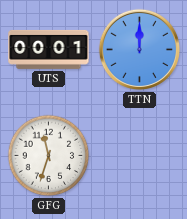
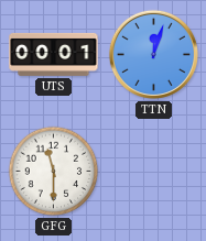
TTN: 12:00 -> 12:03 (153, 54)
GFG: 11:33 -> 11:30 (54, 172)
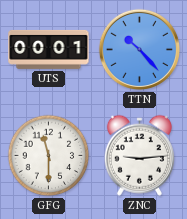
TTN: 12:03 -> 10:23 (139, 49)
ZNC: none -> 9:14 (139, 155)
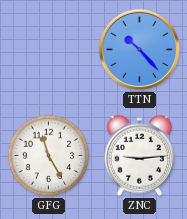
UTS: 00:01 -> none (49, 49)
GFG: 11:30 -> 11:25 (49, 156)
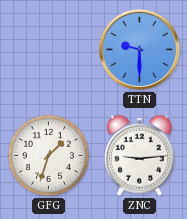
TTN: 10:23 -> 9:30 (139, 49)
GFG: 11:25 -> 1:33 (49, 156)
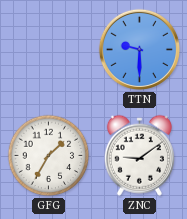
GFG: 1:33 -> 1:35 (49, 156)
ZNC: 9:14 -> 9:09 (139, 155)
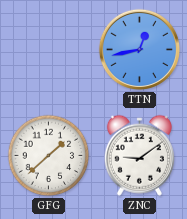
TTN: 9:30 -> 12:43 (139, 49)
GFG: 1:35 -> 1:38 (49, 156)
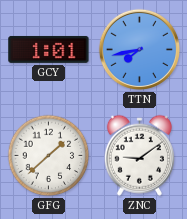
GCY: none -> 1:01 (49, 49)
TTN: 12:43 -> 7:43 (139, 49)
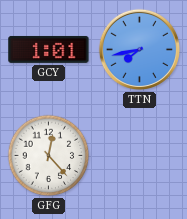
GFG: 1:38 -> 12:23 (49, 156)
ZNC: 9:09 -> none (139, 155)
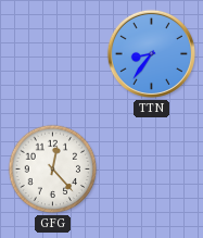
GCY: 1:01 -> none (49, 49)
TTN: 7:43 -> 8:36 (151, 53)
